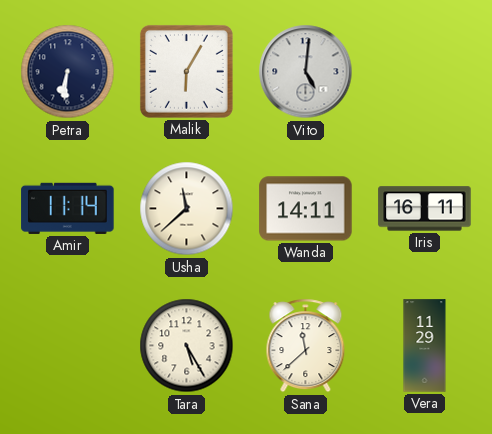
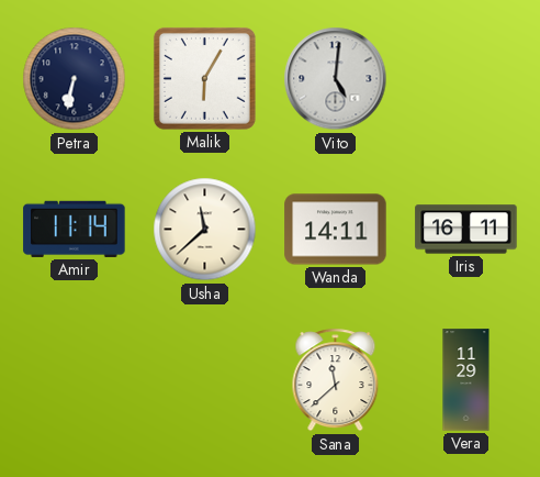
Petra: 6:31 -> 6:32 (75, 79)
Tara: 5:25 -> none (187, 346)
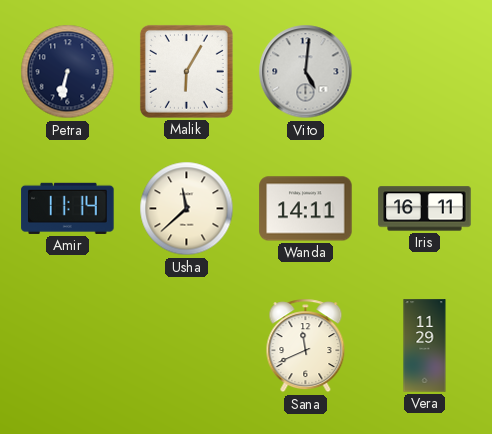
Sana: 11:38 -> 11:41 (306, 346)
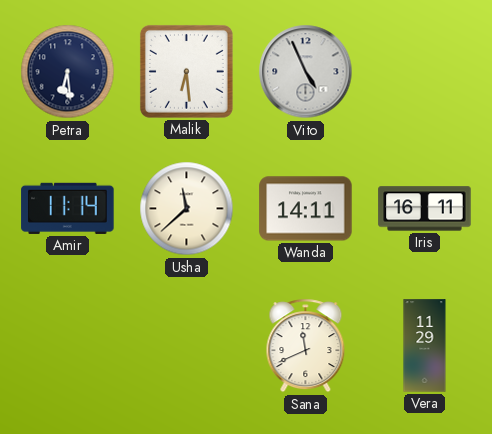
Petra: 6:32 -> 6:29 (68, 72)
Malik: 6:05 -> 6:29 (186, 71)
Vito: 5:01 -> 4:56 (306, 72)
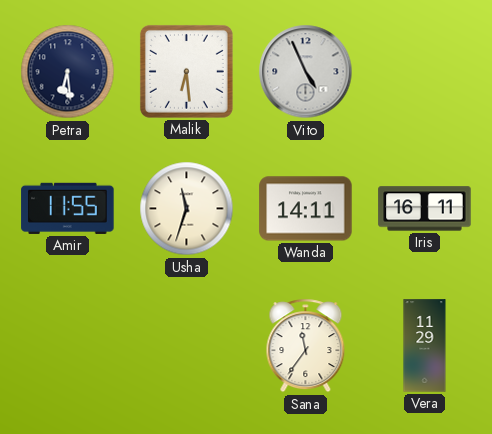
Amir: 11:14 -> 11:55 (68, 208)
Usha: 11:38 -> 11:33 (187, 209)
Sana: 11:41 -> 11:36 (306, 346)
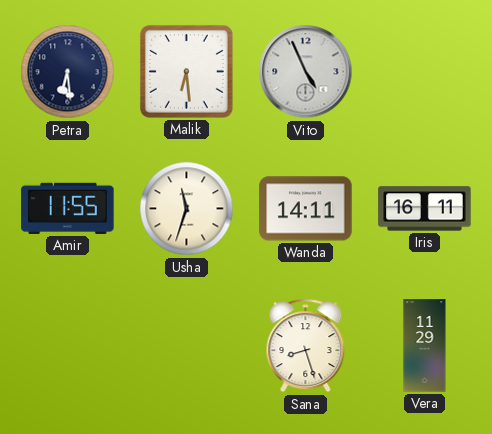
Sana: 11:36 -> 8:27 (306, 346)
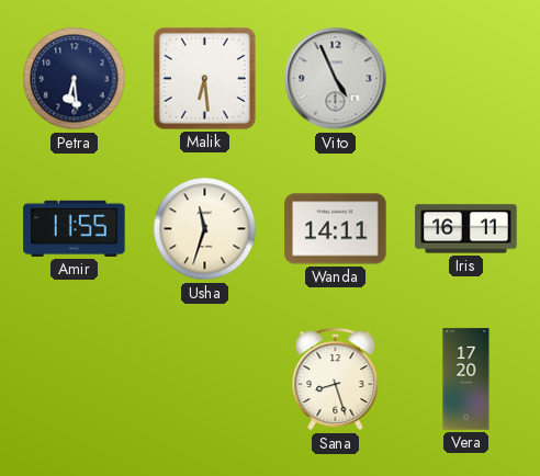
Vera: 11:29 -> 17:20 (466, 379)
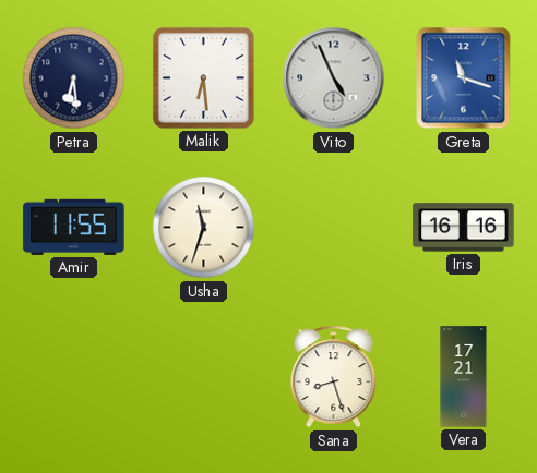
Greta: none -> 11:18 (464, 78)
Wanda: 14:11 -> none (336, 229)
Iris: 16:11 -> 16:16 (464, 228)
Vera: 17:20 -> 17:21 (464, 377)
